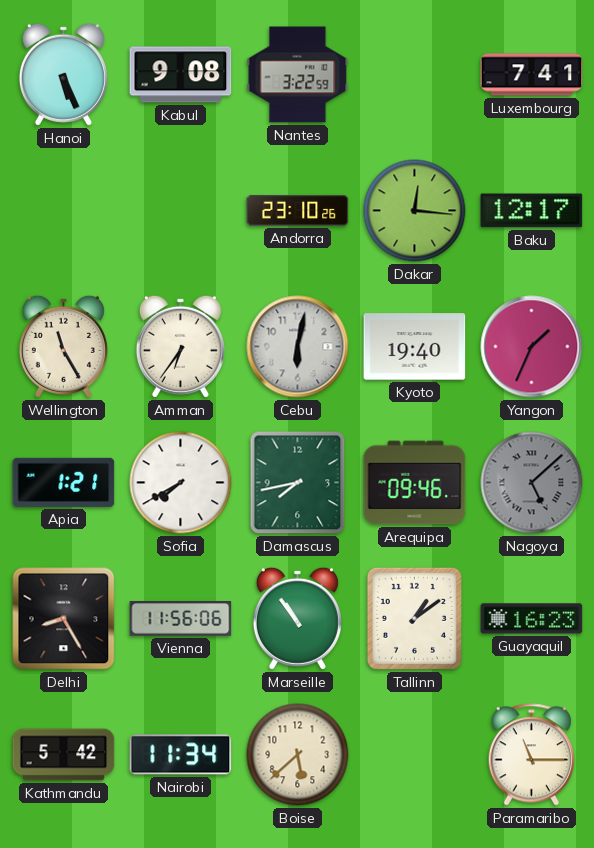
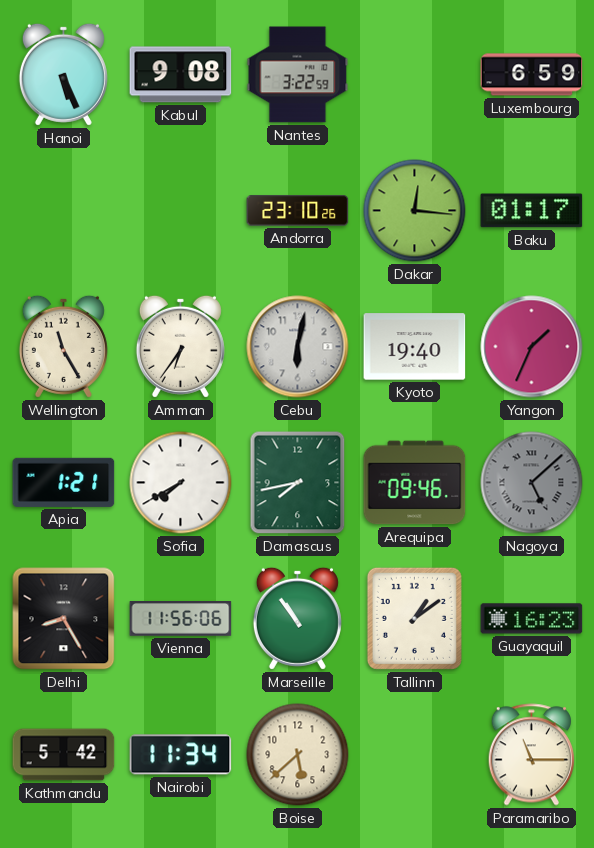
Luxembourg: 7:41 -> 6:59 (532, 75)
Baku: 12:17 -> 01:17 (532, 211)
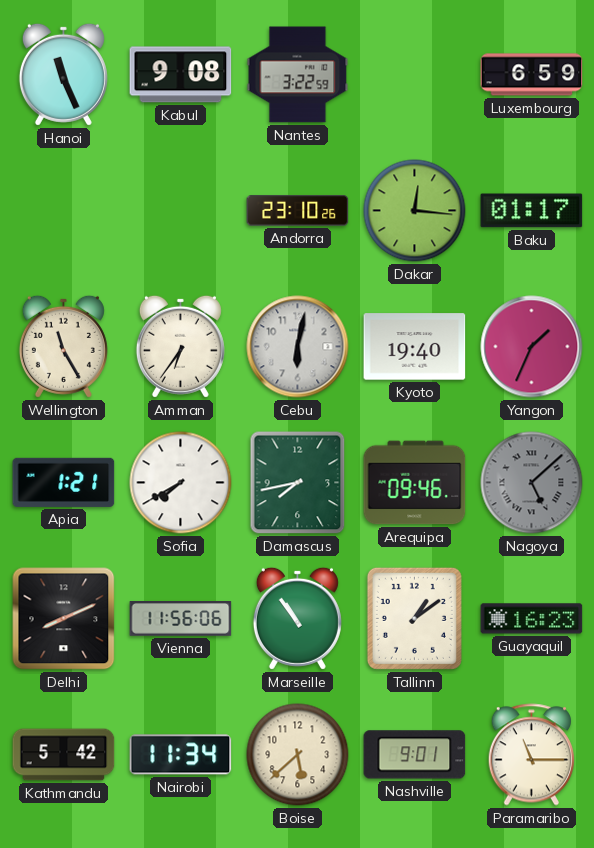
Hanoi: 5:26 -> 11:26 (63, 74)
Delhi: 8:25 -> 8:11 (64, 619)
Nashville: none -> 9:01 (415, 755)
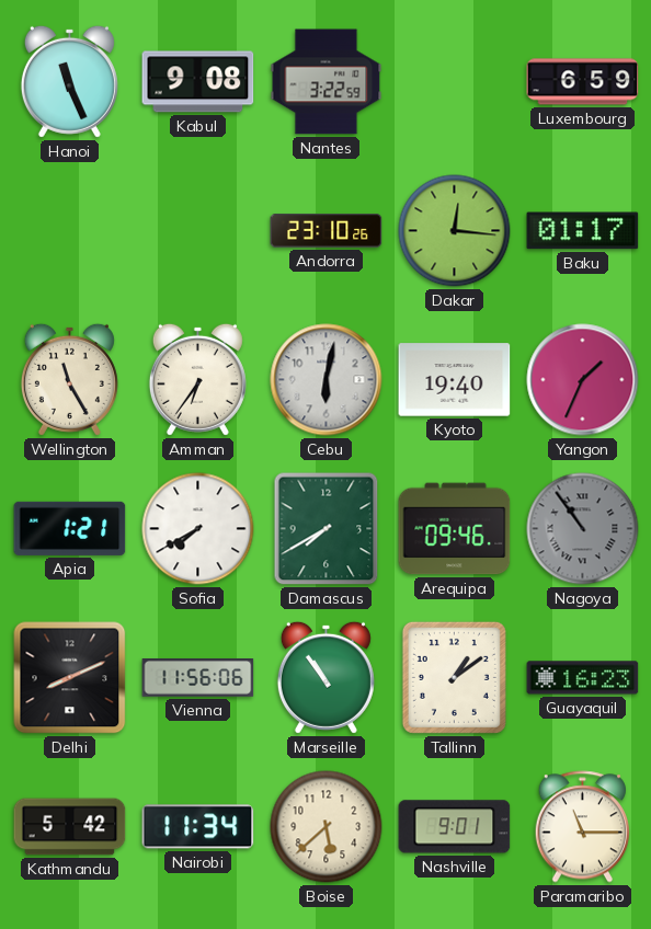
Damascus: 7:43 -> 7:40 (327, 529)
Nagoya: 5:08 -> 10:54 (583, 529)
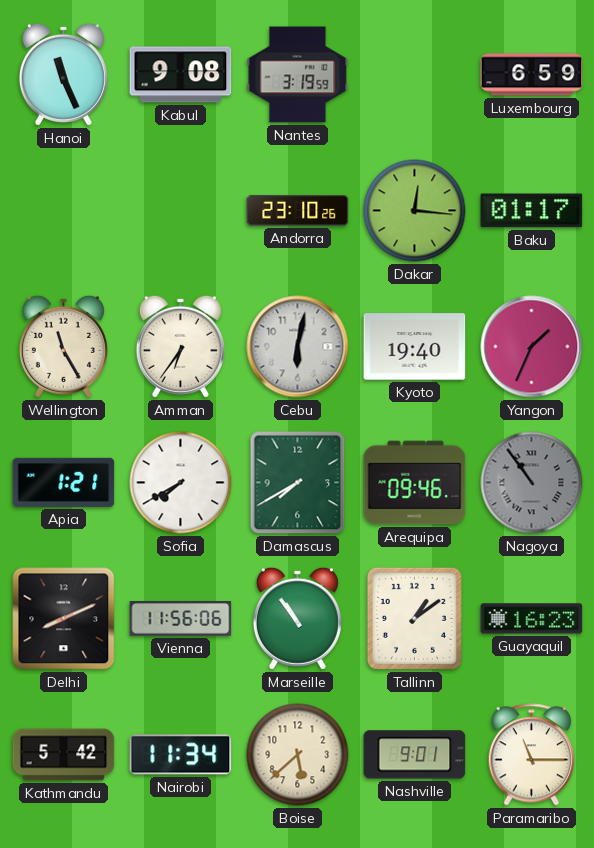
Nantes: 3:22 -> 3:19 (298, 75)
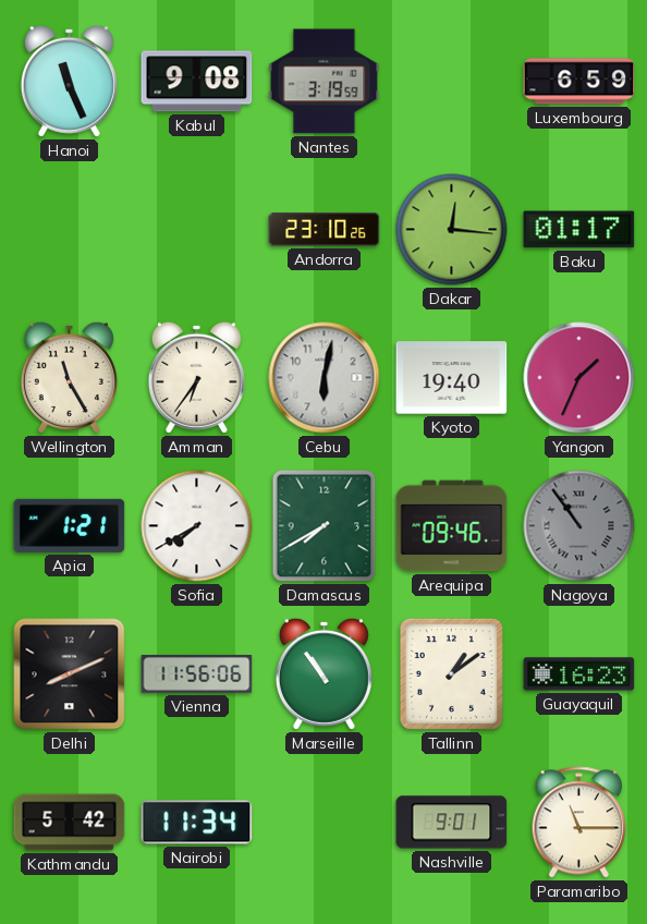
Boise: 5:38 -> none (298, 755)
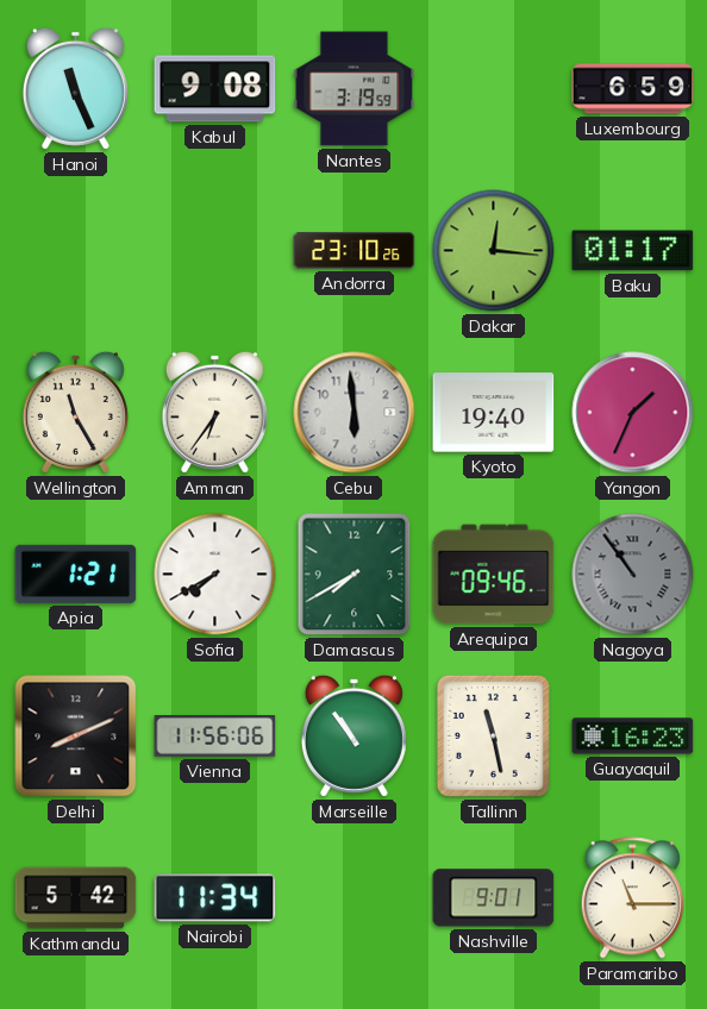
Cebu: 6:02 -> 5:59 (355, 413)
Tallinn: 1:09 -> 11:28 (493, 735)
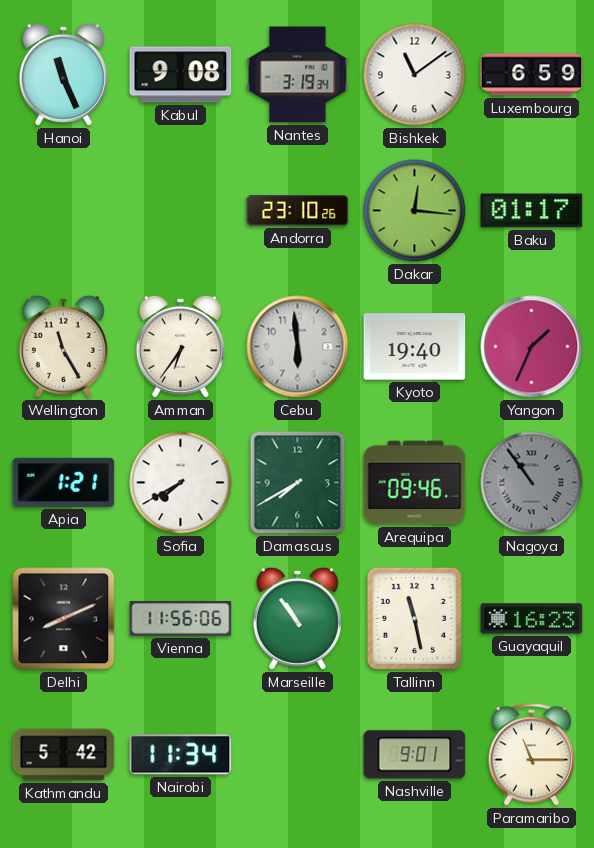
Nantes: 3:19:59 -> 3:19:34 (298, 75)
Bishkek: none -> 11:09 (415, 75)
